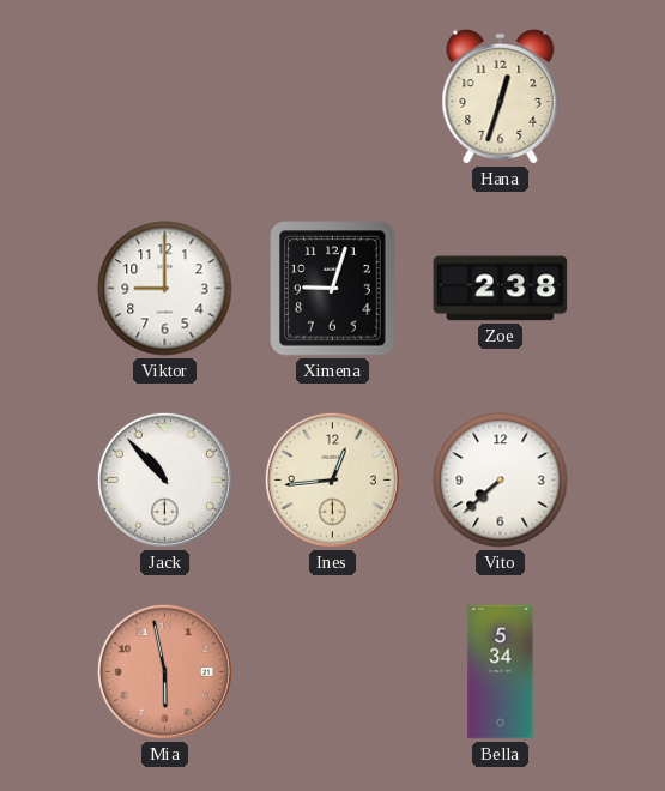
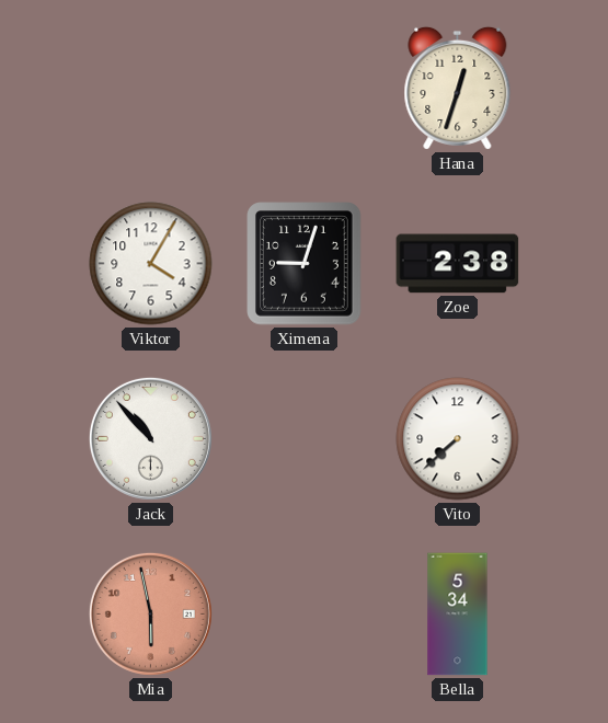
Viktor: 9:00 -> 4:05 (151, 264)
Ines: 12:44 -> none (332, 479)
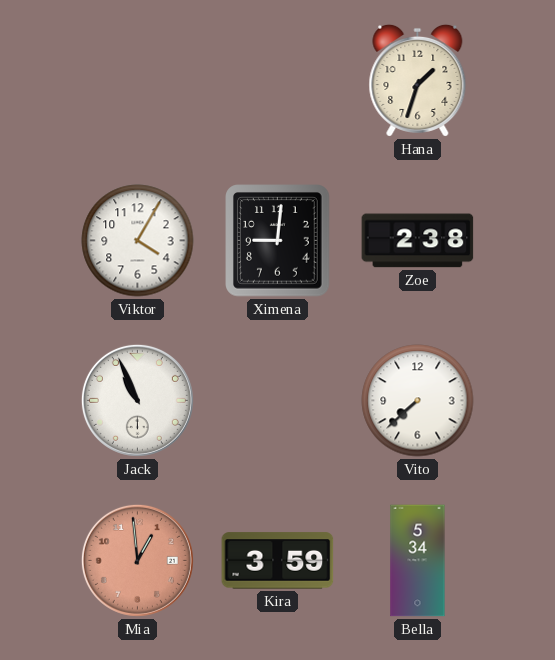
Hana: 12:33 -> 1:33 (418, 80)
Ximena: 9:03 -> 9:01 (278, 241)
Jack: 10:53 -> 10:56 (137, 400)
Mia: 5:58 -> 12:59 (137, 560)
Kira: none -> 3:59 (278, 561)
